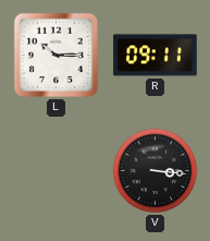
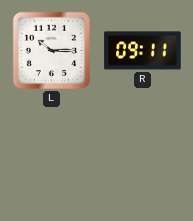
V: 3:16 -> none (156, 171)
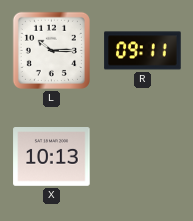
X: none -> 10:13 (52, 157)
